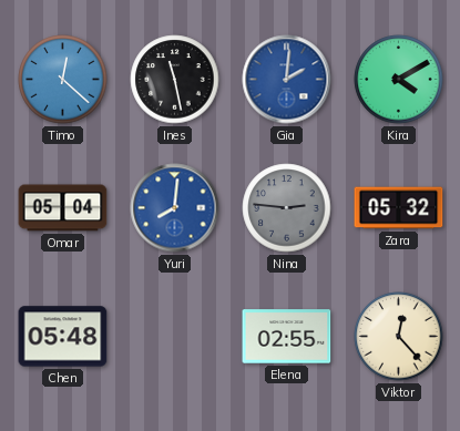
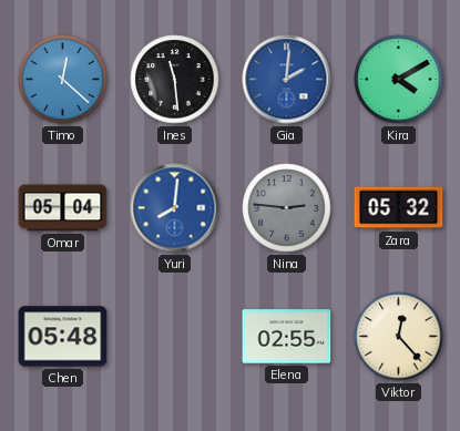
Ines: 11:28 -> 11:29 (175, 80)
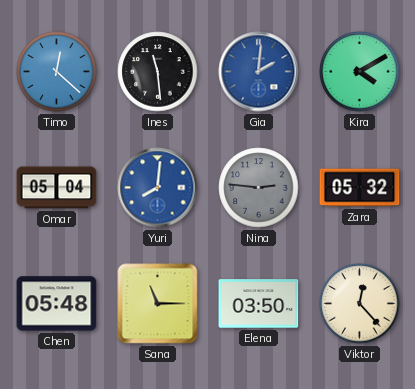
Sana: none -> 11:15 (158, 304)
Elena: 02:55 -> 03:50 (259, 304)
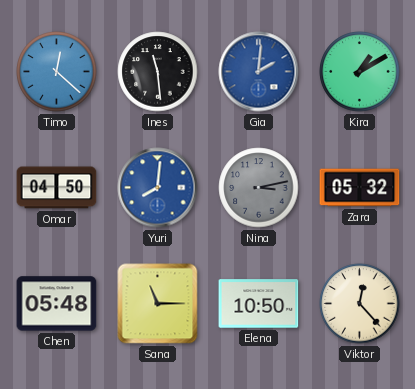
Kira: 4:10 -> 1:10 (360, 72)
Omar: 05:04 -> 04:50 (57, 188)
Nina: 2:46 -> 3:13 (259, 188)
Elena: 03:50 -> 10:50 (259, 304)
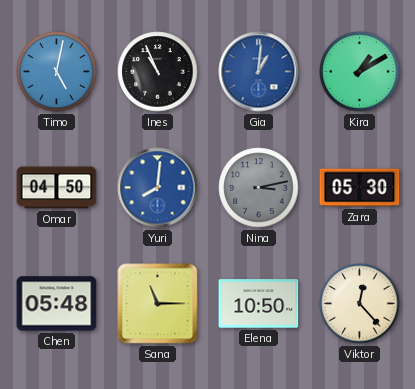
Timo: 12:22 -> 5:02 (57, 72)
Ines: 11:29 -> 10:56 (158, 72)
Gia: 2:01 -> 1:01 (259, 72)
Zara: 05:32 -> 05:30 (360, 188)
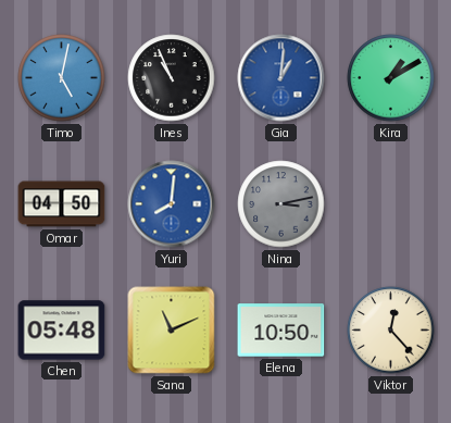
Zara: 05:30 -> none (360, 188)
Sana: 11:15 -> 11:11 (172, 331)
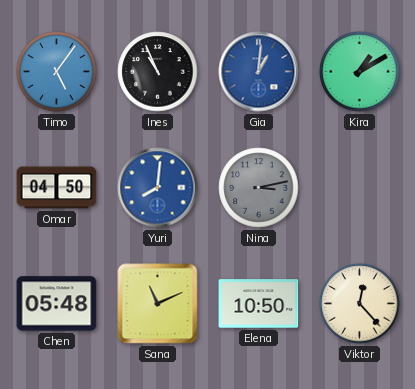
Timo: 5:02 -> 5:06 (57, 72)
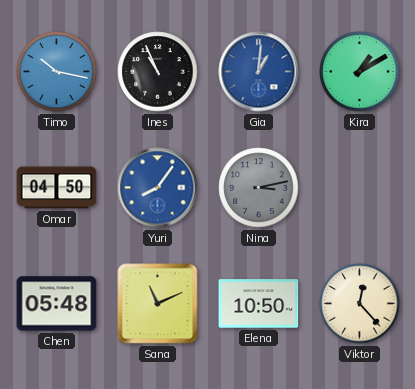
Timo: 5:06 -> 10:17 (57, 72)
Yuri: 8:01 -> 8:06 (158, 188)
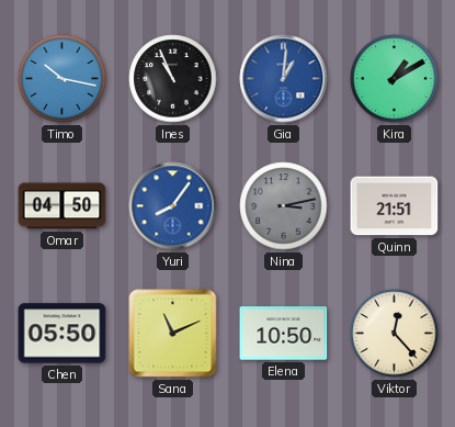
Quinn: none -> 21:51 (395, 206)
Chen: 05:48 -> 05:50 (62, 334)
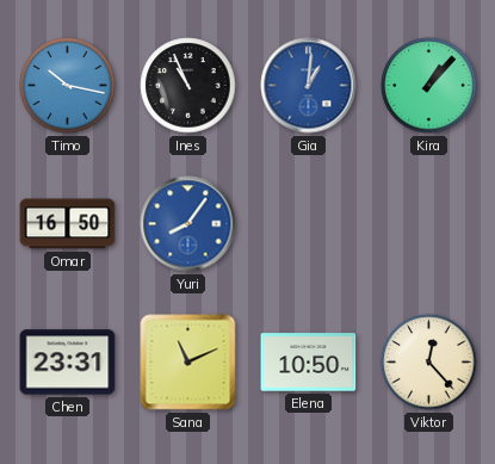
Kira: 1:10 -> 1:07 (429, 86)
Omar: 04:50 -> 16:50 (68, 224)
Nina: 3:13 -> none (284, 206)
Quinn: 21:51 -> none (395, 206)
Chen: 05:50 -> 23:31 (68, 363)
